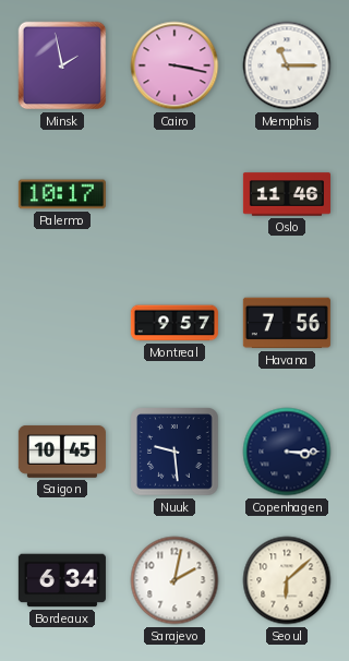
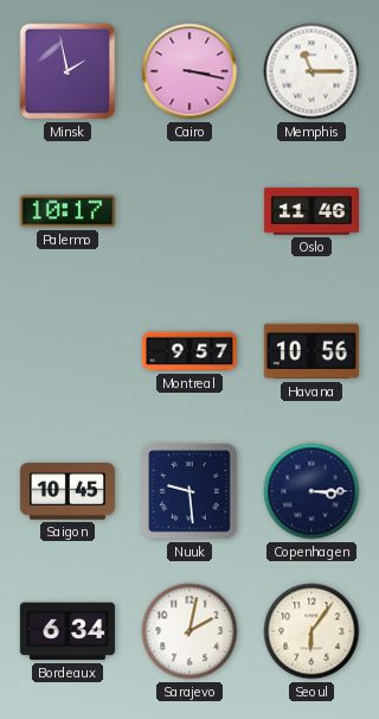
Havana: 7:56 -> 10:56 (311, 351)
Seoul: 6:08 -> 6:06 (311, 631)
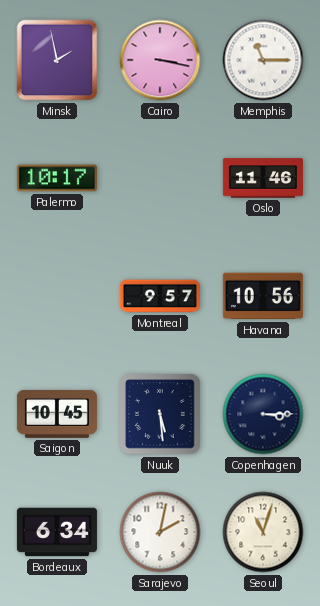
Nuuk: 9:29 -> 5:29 (160, 414)
Seoul: 6:06 -> 11:03 (263, 532)
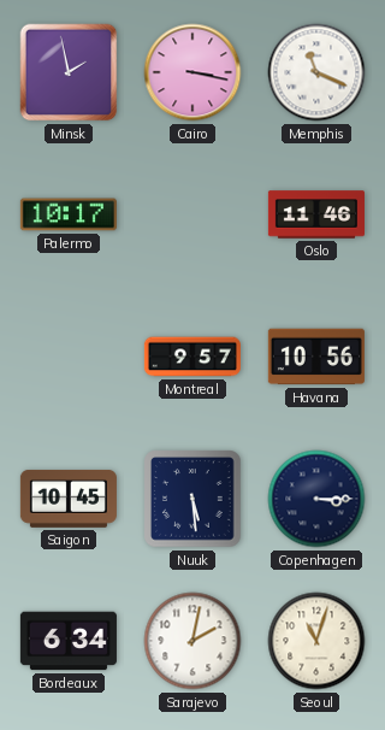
Memphis: 11:15 -> 11:19 (316, 72)
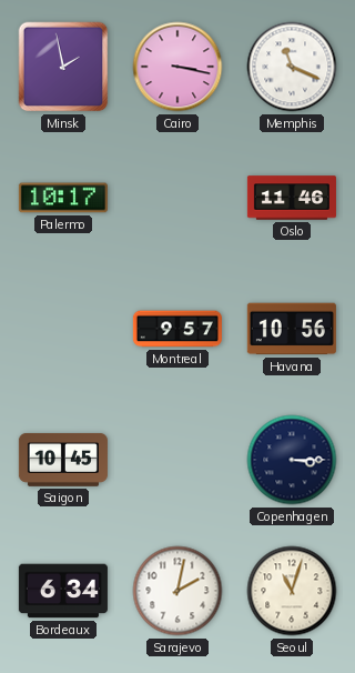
Nuuk: 5:29 -> none (192, 499)
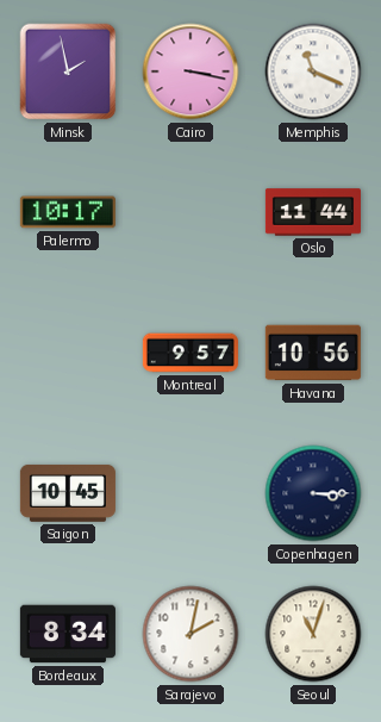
Oslo: 11:46 -> 11:44 (313, 212)
Bordeaux: 6:34 -> 8:34 (68, 634)
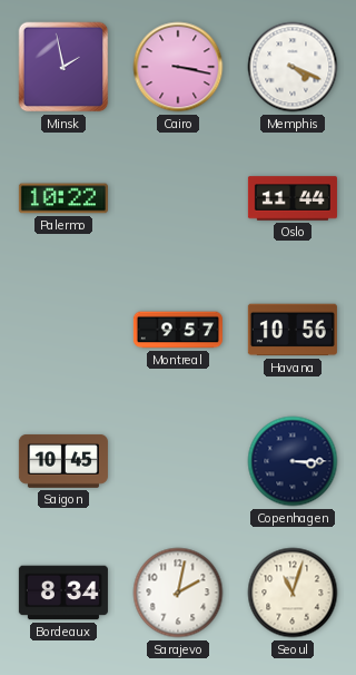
Memphis: 11:19 -> 4:19 (293, 67)
Palermo: 10:17 -> 10:22 (63, 198)
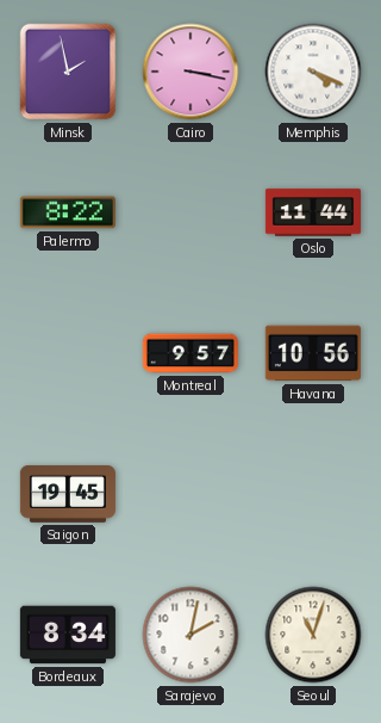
Palermo: 10:22 -> 8:22 (68, 212)
Saigon: 10:45 -> 19:45 (68, 494)
Copenhagen: 3:15 -> none (293, 461)
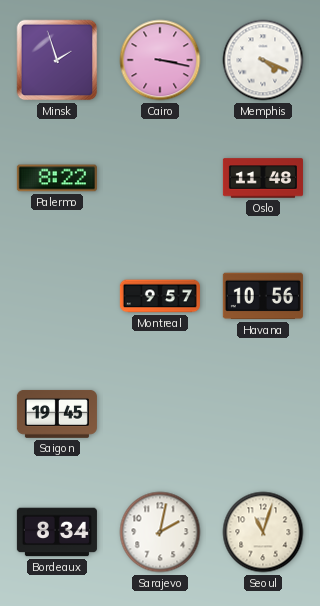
Minsk: 1:58 -> 1:57 (57, 60)
Oslo: 11:44 -> 11:48 (263, 178)
